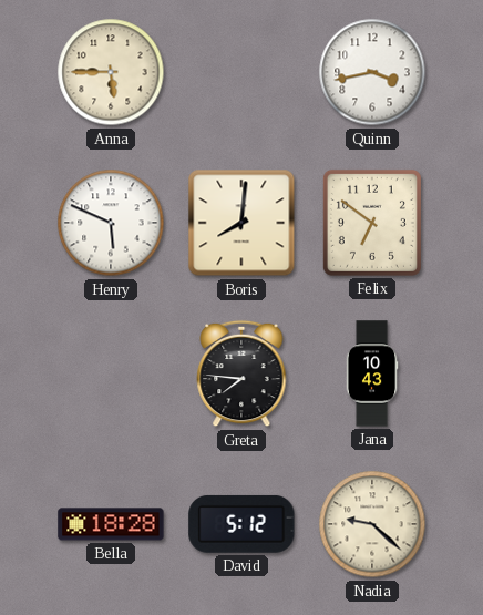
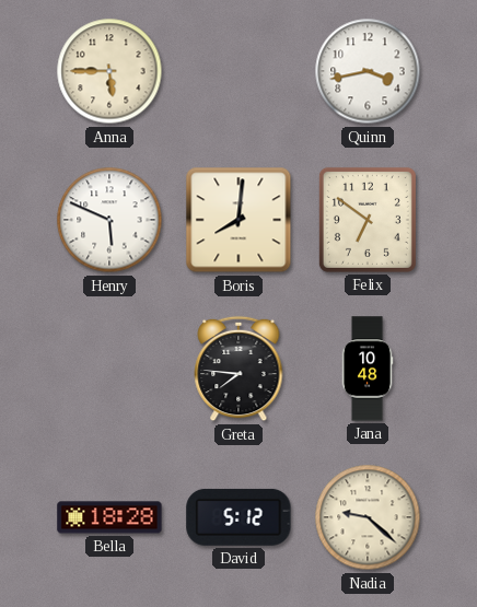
Jana: 10:43 -> 10:48 (368, 369)
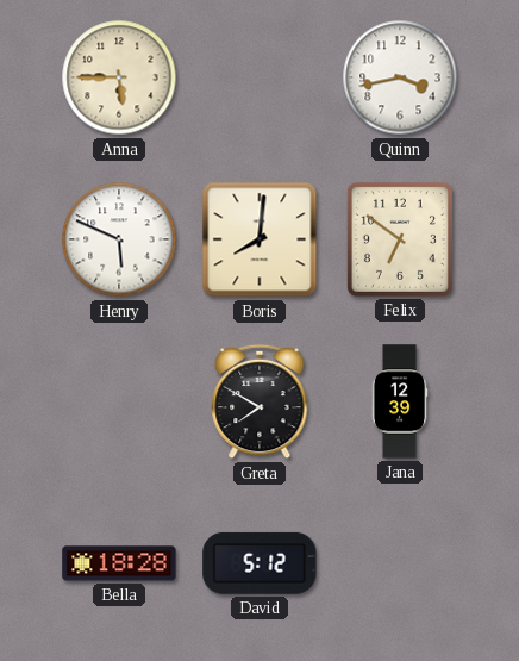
Greta: 7:46 -> 7:50 (259, 401)
Jana: 10:48 -> 12:39 (400, 401)
Nadia: 9:22 -> none (368, 517)
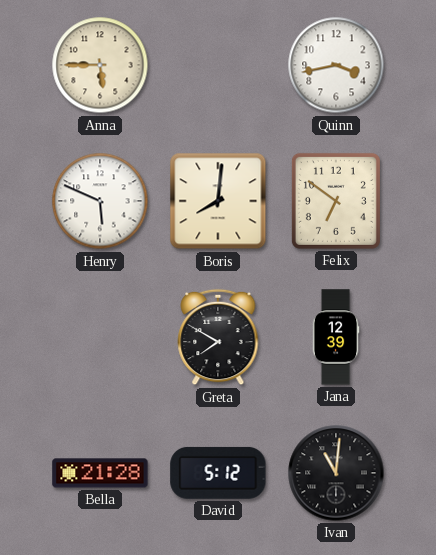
Bella: 18:28 -> 21:28 (100, 473)
Ivan: none -> 11:01 (336, 473)
